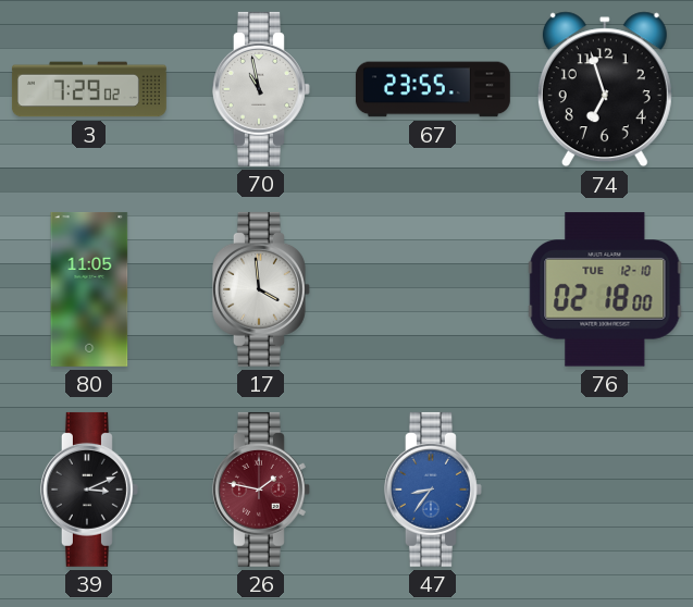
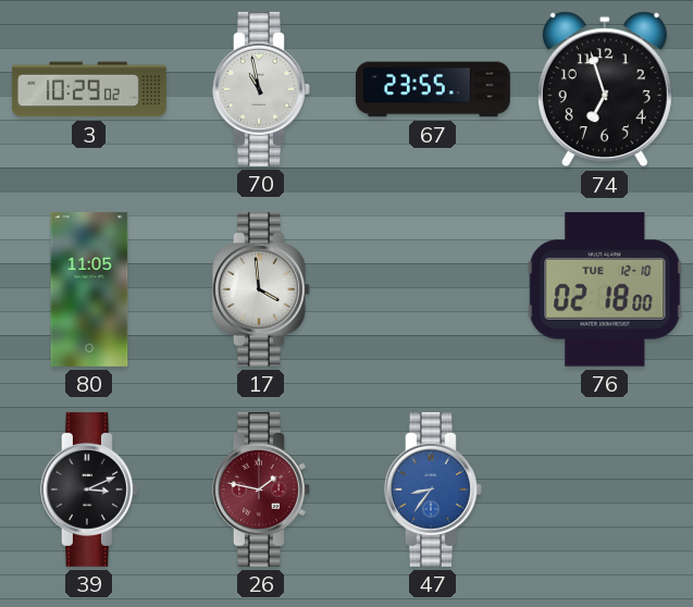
3: 7:29 -> 10:29 (89, 89)
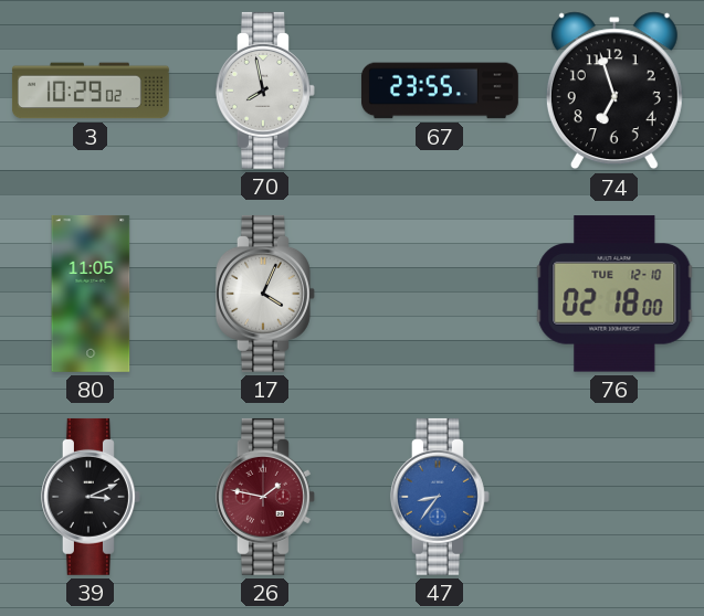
70: 10:58 -> 7:58 (265, 91)
17: 3:59 -> 4:04 (265, 294)
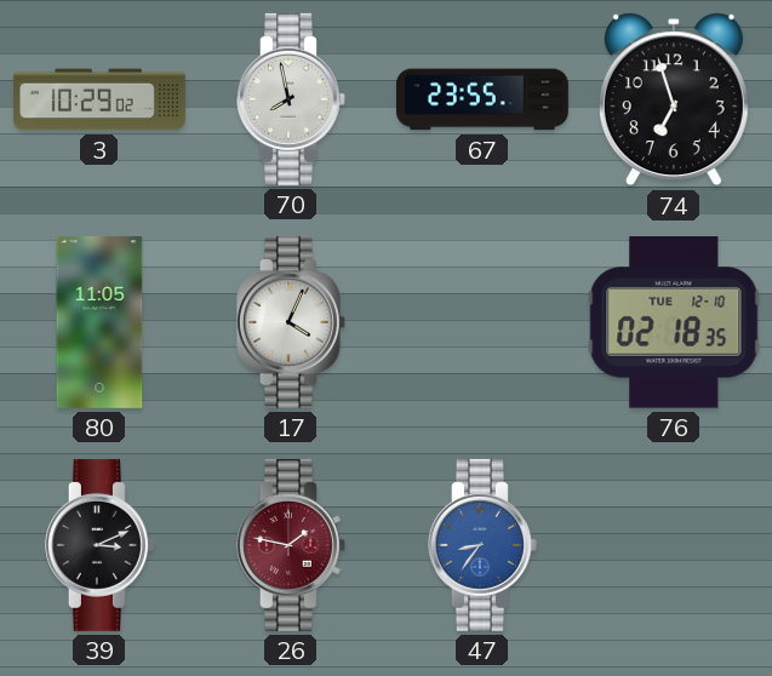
76: 02:18:00 -> 02:18:35 (674, 322)
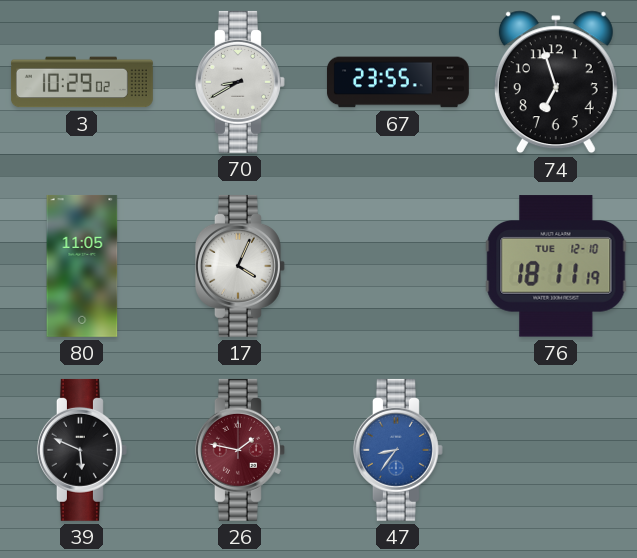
70: 7:58 -> 8:40 (240, 82)
76: 02:18 -> 18:11 (556, 266)
39: 3:11 -> 5:49 (82, 450)
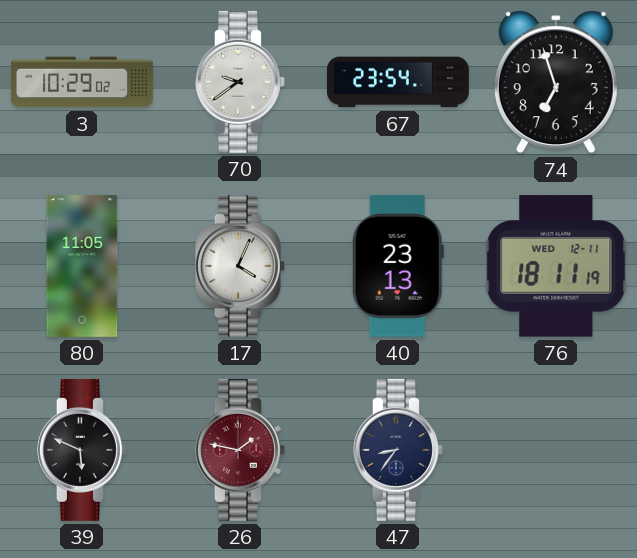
70: 8:40 -> 9:39 (240, 82)
67: 23:55 -> 23:54 (398, 82)
40: none -> 23:13 (398, 266)
76 date: TUE 12-10 -> WED 12-11 (556, 266)
47 dial: blue -> navy (398, 450)
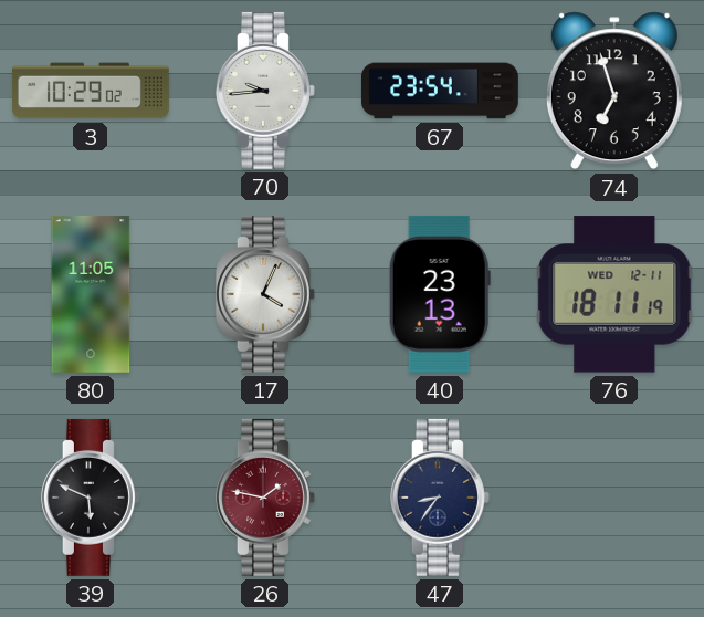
70: 9:39 -> 9:44 (265, 91)
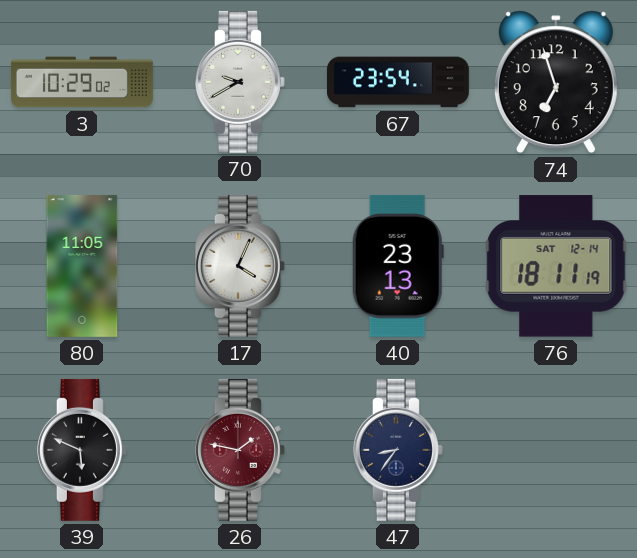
70: 9:44 -> 9:40 (240, 82)
76 date: WED 12-11 -> SAT 12-14 (556, 266)
